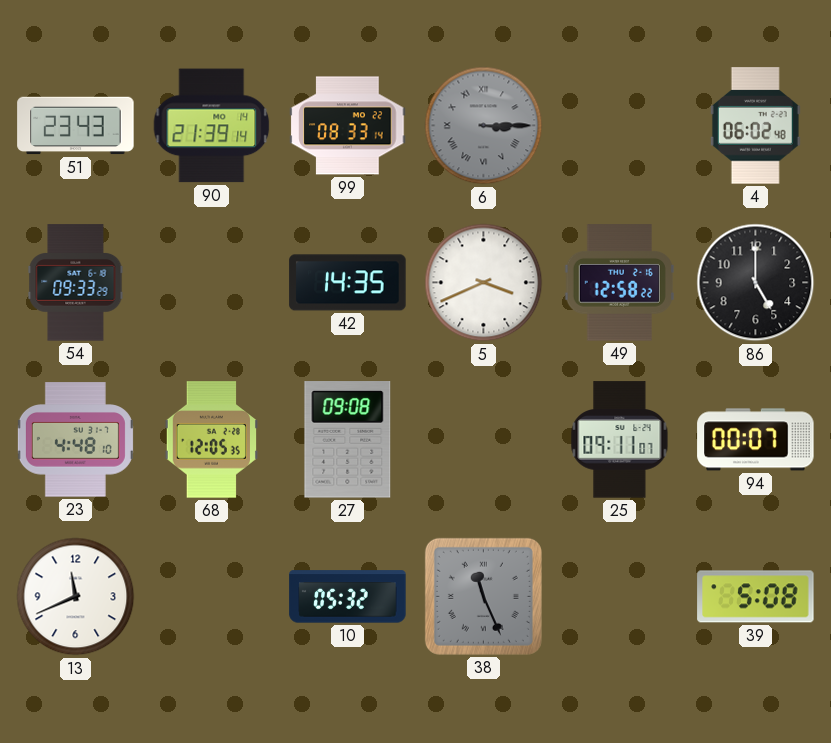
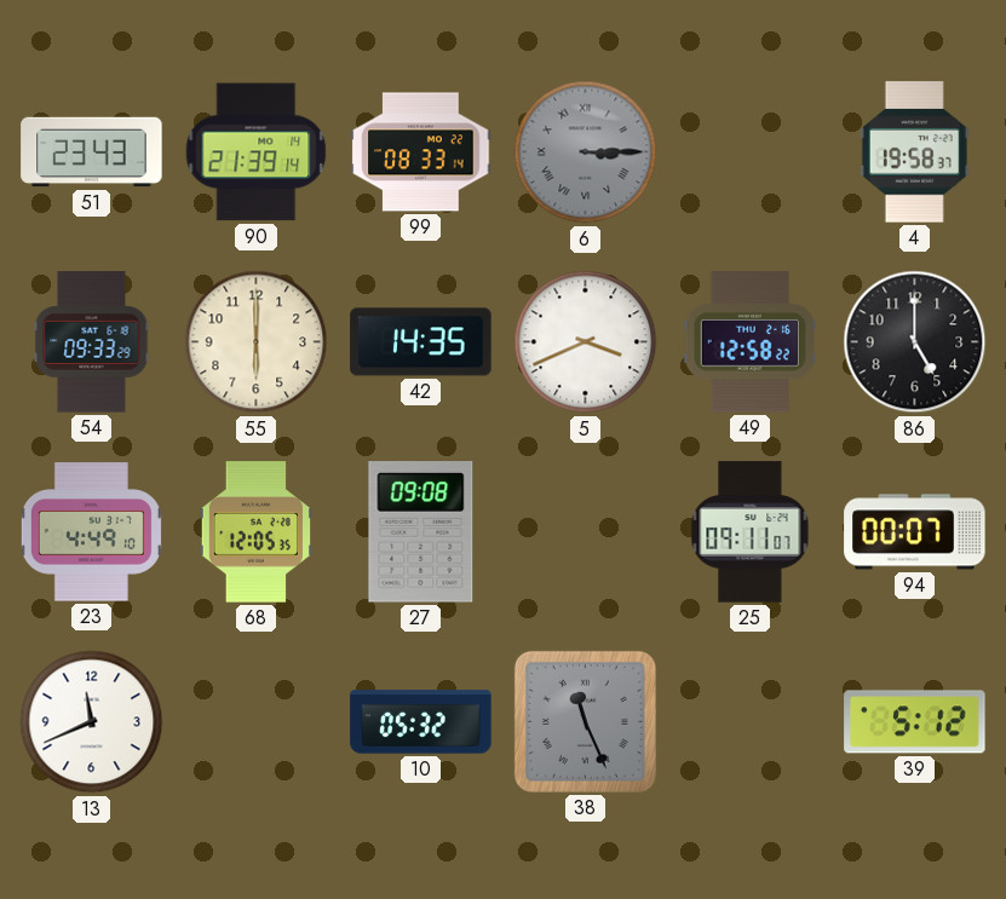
4: 06:02 -> 19:58 (914, 152)
55: none -> 6:00 (257, 342)
23: 4:48 -> 4:49 (91, 532)
39: 5:08 -> 5:12 (915, 722)
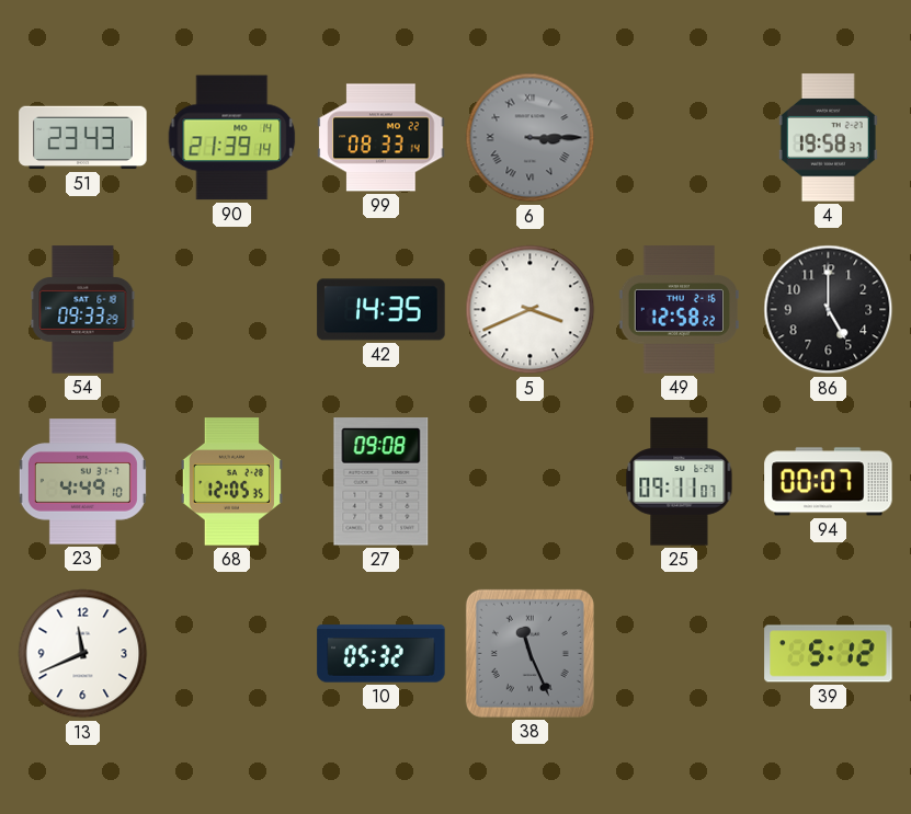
55: 6:00 -> none (257, 342)
